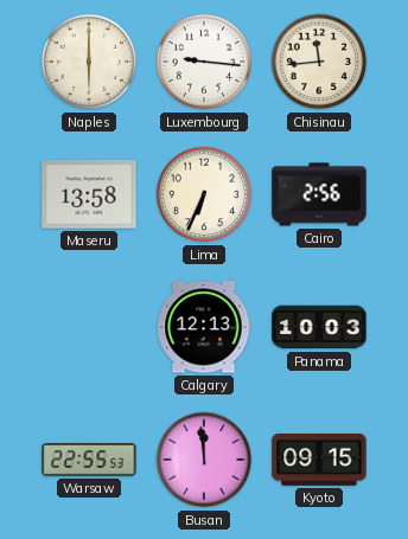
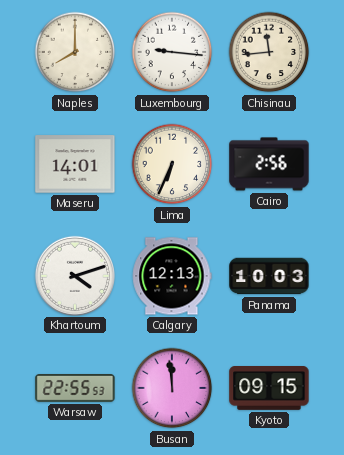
Naples: 6:00 -> 8:00 (75, 52)
Maseru: 13:58 -> 14:01 (75, 164)
Khartoum: none -> 4:12 (74, 275)
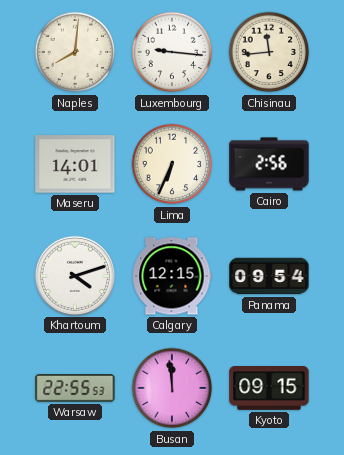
Naples: 8:00 -> 8:01 (75, 52)
Calgary: 12:13 -> 12:15 (172, 276)
Panama: 10:03 -> 09:54 (269, 276)
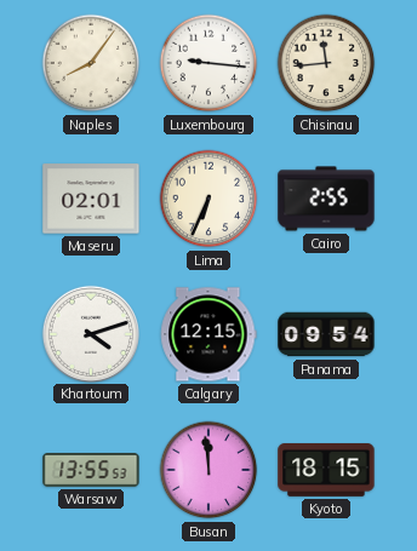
Naples: 8:01 -> 8:06 (91, 63)
Maseru: 14:01 -> 02:01 (91, 199)
Cairo: 2:56 -> 2:55 (326, 199)
Warsaw: 22:55 -> 13:55 (91, 471)
Kyoto: 09:15 -> 18:15 (326, 471)
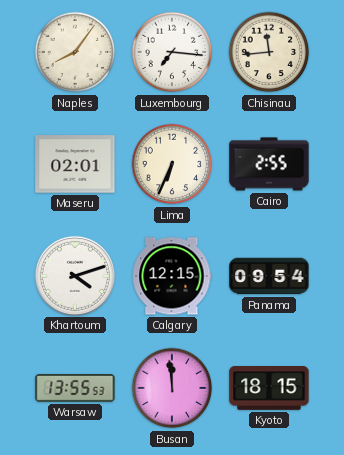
Luxembourg: 9:16 -> 7:16 (172, 52)
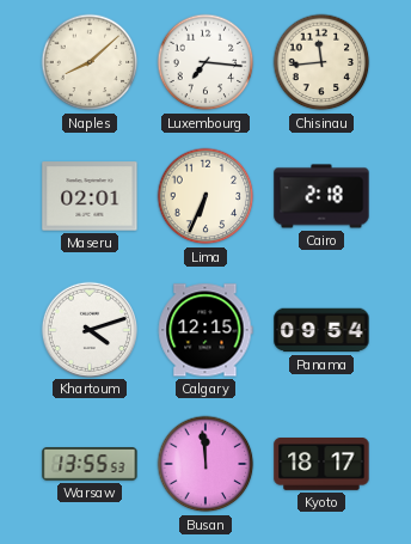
Naples: 8:06 -> 8:08 (90, 62)
Cairo: 2:55 -> 2:18 (321, 196)
Kyoto: 18:15 -> 18:17 (321, 465)
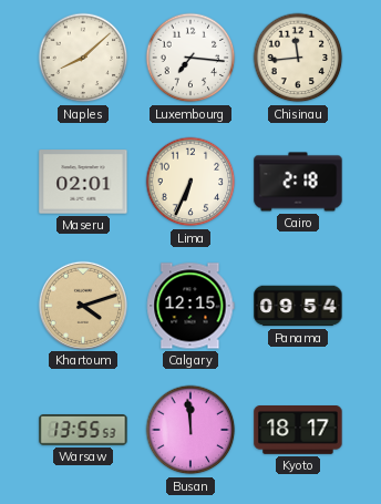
Khartoum dial: white -> champagne (82, 305)
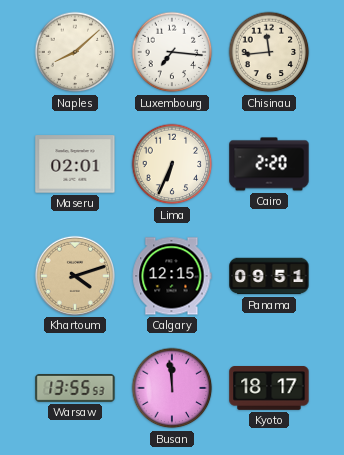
Cairo: 2:18 -> 2:20 (269, 164)
Panama: 09:54 -> 09:51 (269, 276)
